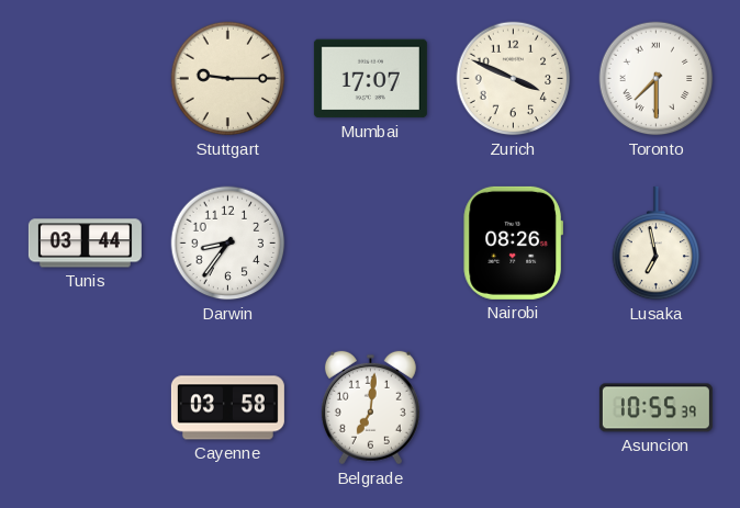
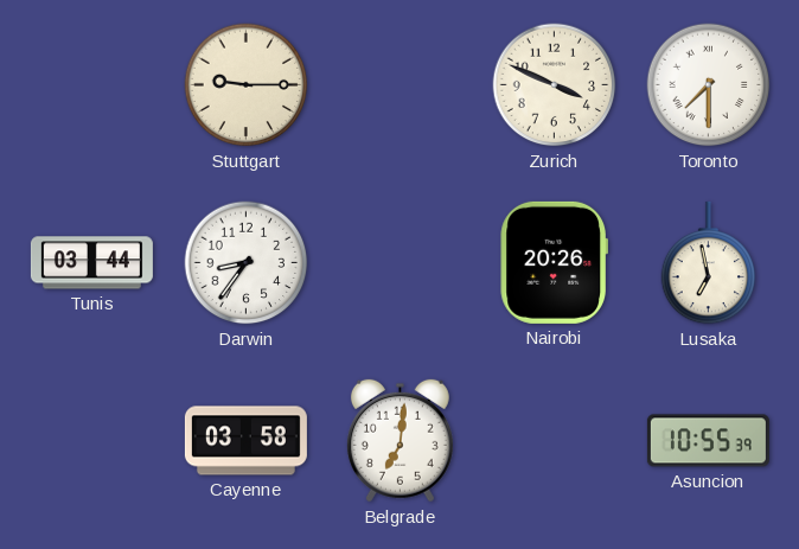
Mumbai: 17:07 -> none (370, 79)
Nairobi: 08:26 -> 20:26 (554, 262)
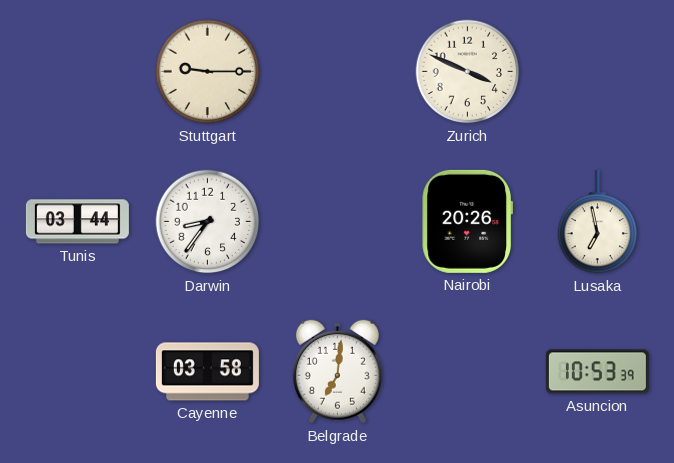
Toronto: 7:30 -> none (709, 85)
Asuncion: 10:55 -> 10:53 (597, 372)
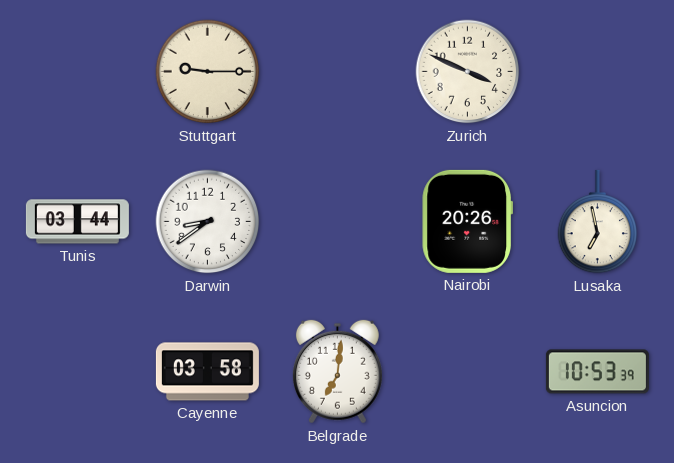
Darwin: 8:36 -> 8:39 (208, 222)
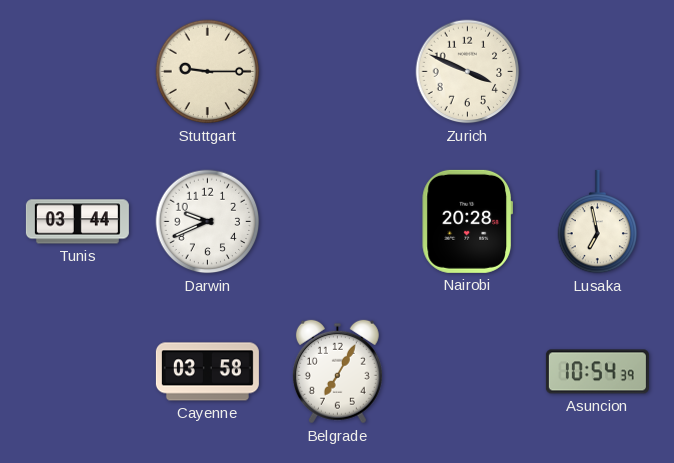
Darwin: 8:39 -> 9:41 (208, 222)
Nairobi: 20:26 -> 20:28 (467, 221)
Belgrade: 7:01 -> 7:05 (337, 372)
Asuncion: 10:53 -> 10:54 (597, 372)
